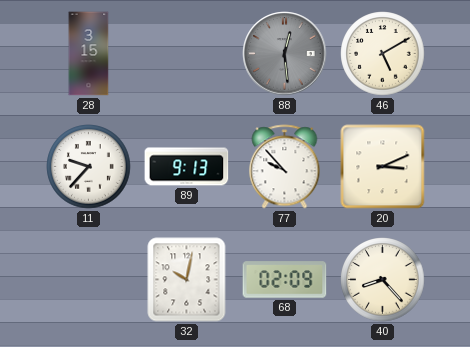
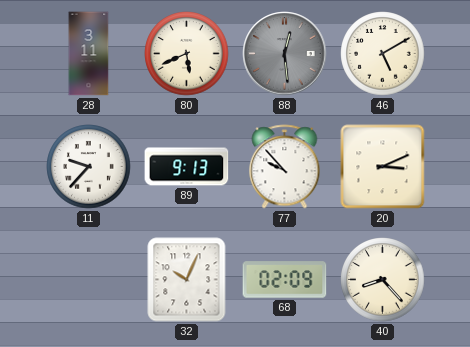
28: 3:15 -> 3:11 (89, 54)
80: none -> 5:41 (187, 54)
32: 10:02 -> 10:04 (187, 280)
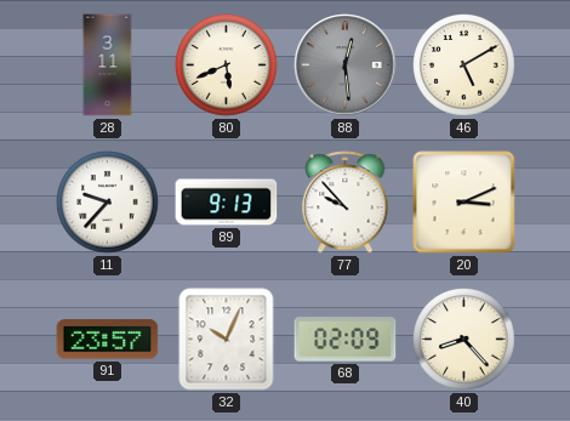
91: none -> 23:57 (108, 340)
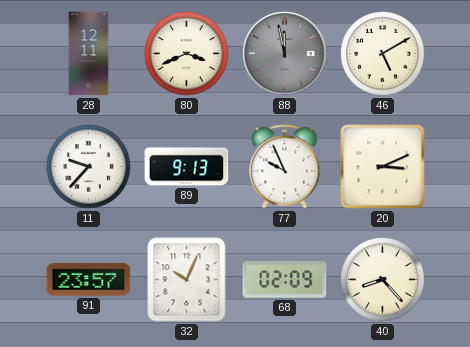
28: 3:11 -> 12:11 (89, 54)
80: 5:41 -> 3:41 (187, 54)
88: 12:29 -> 11:58 (285, 54)
77: 9:53 -> 9:56 (285, 167)
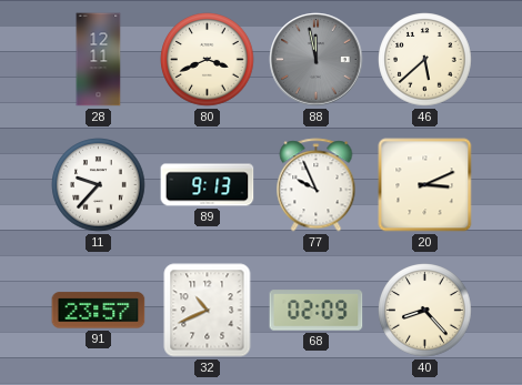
46: 5:10 -> 5:38 (425, 60)
32: 10:04 -> 10:41 (208, 311)
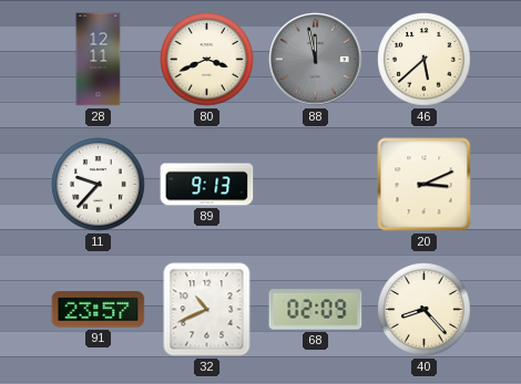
77: 9:56 -> none (317, 185)
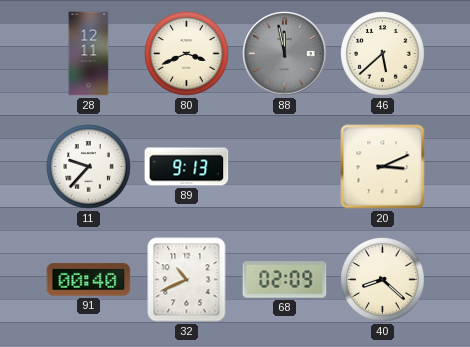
91: 23:57 -> 00:40 (89, 280)
40: 8:23 -> 8:22 (383, 280)
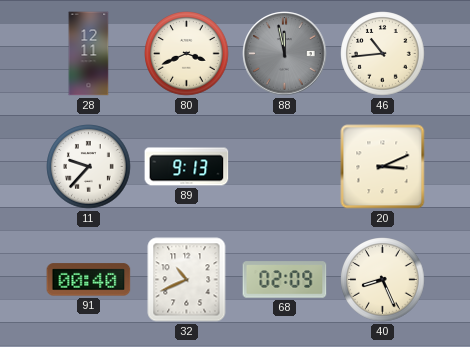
46: 5:38 -> 10:44 (383, 54)
40: 8:22 -> 8:26 (383, 280)
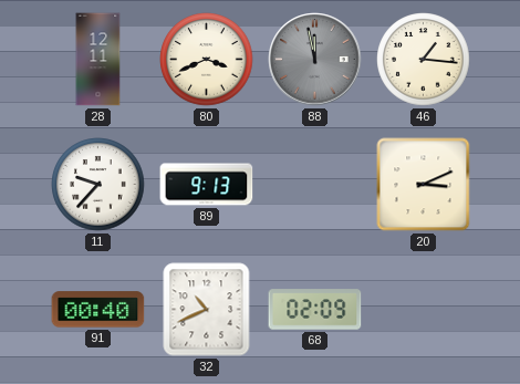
46: 10:44 -> 1:16 (424, 60)
40: 8:26 -> none (383, 280)
